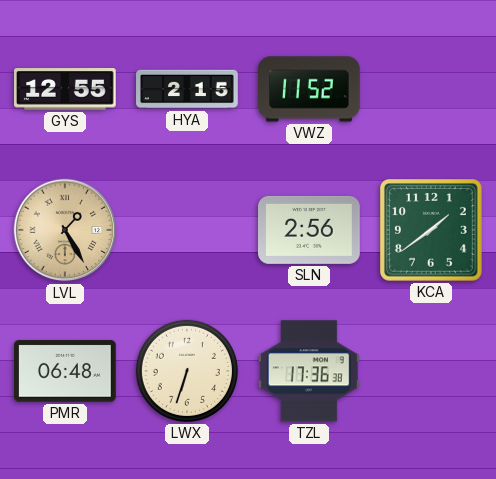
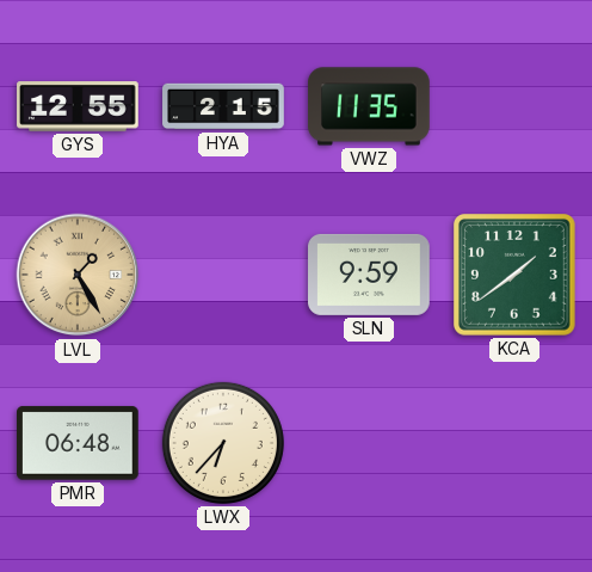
VWZ: 11:52 -> 11:35 (369, 106)
SLN: 2:56 -> 9:59 (370, 275)
LWX: 6:33 -> 6:37 (223, 443)
TZL: 17:36 -> none (310, 371)
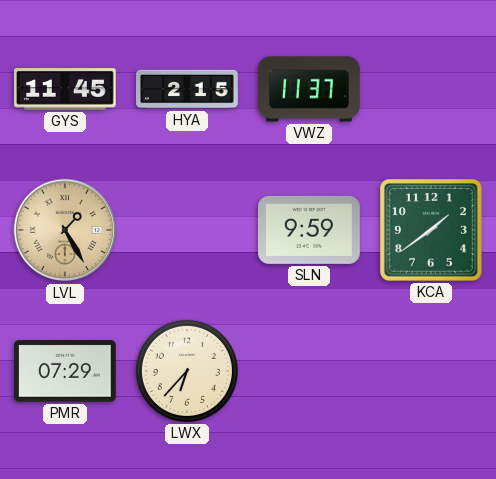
GYS: 12:55 -> 11:45 (65, 89)
VWZ: 11:35 -> 11:37 (309, 89)
PMR: 06:48 -> 07:29 (66, 371)
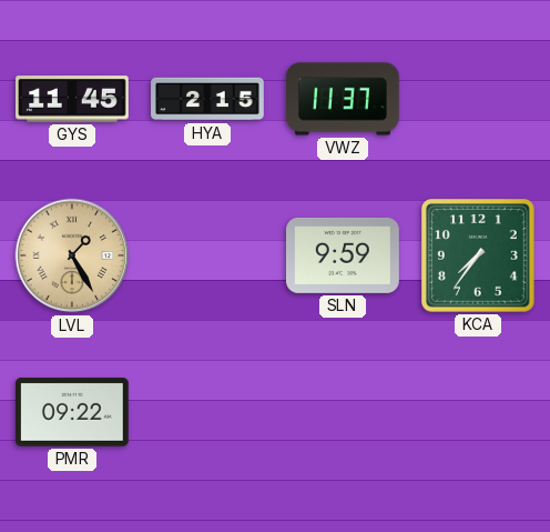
KCA: 1:39 -> 7:36 (479, 257)
PMR: 07:29 -> 09:22 (73, 412)
LWX: 6:37 -> none (187, 371)
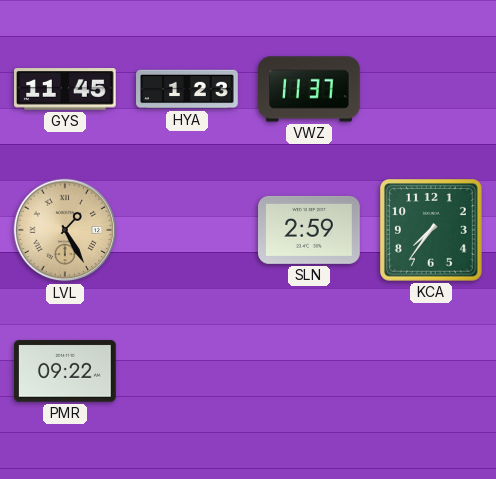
HYA: 2:15 -> 1:23 (187, 89)
SLN: 9:59 -> 2:59 (310, 230)
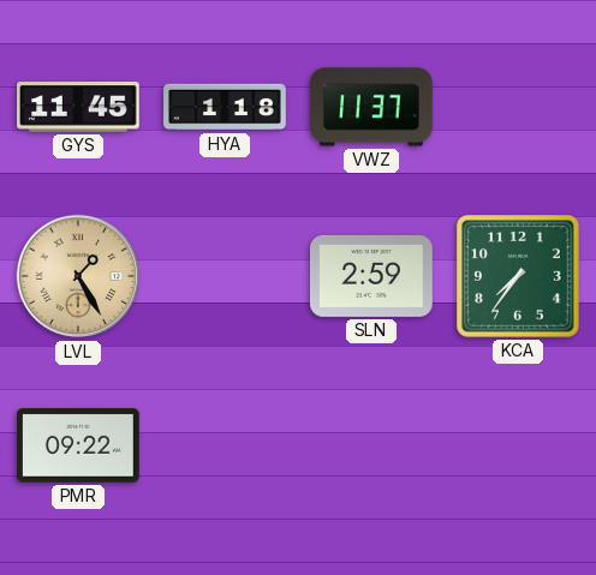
HYA: 1:23 -> 1:18 (225, 107)
